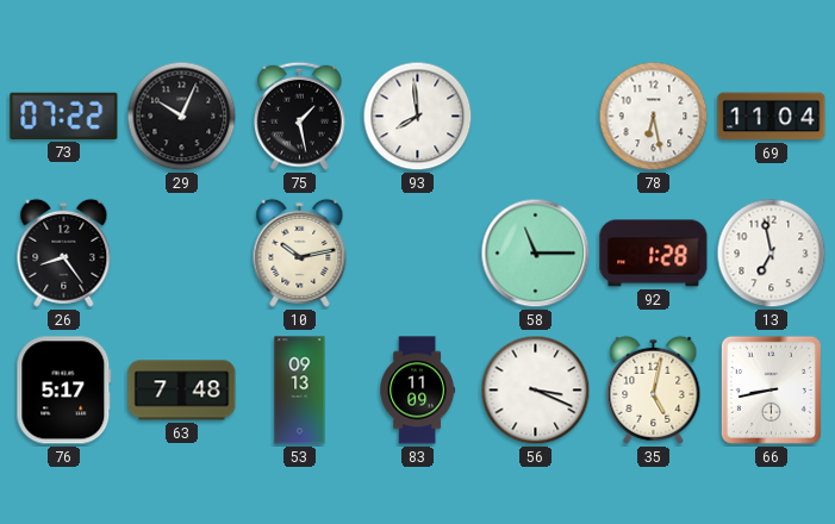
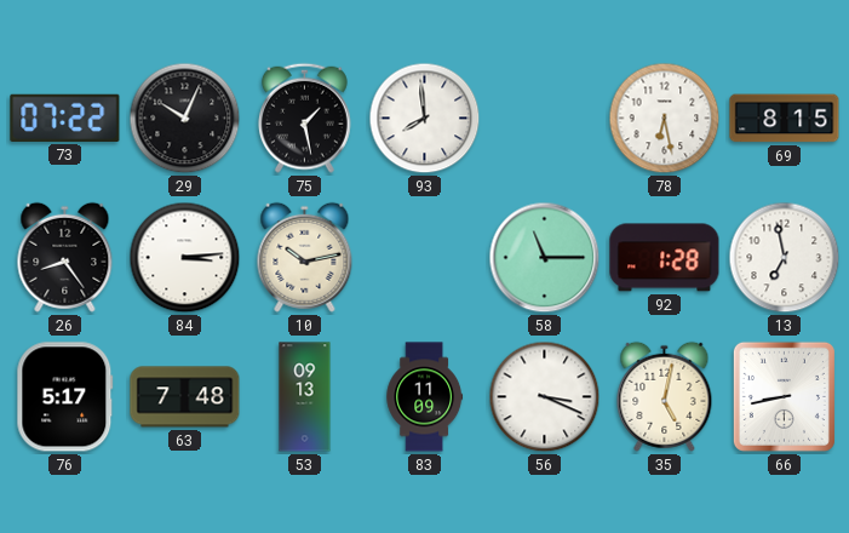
69: 11:04 -> 8:15 (785, 119)
84: none -> 3:14 (185, 258)
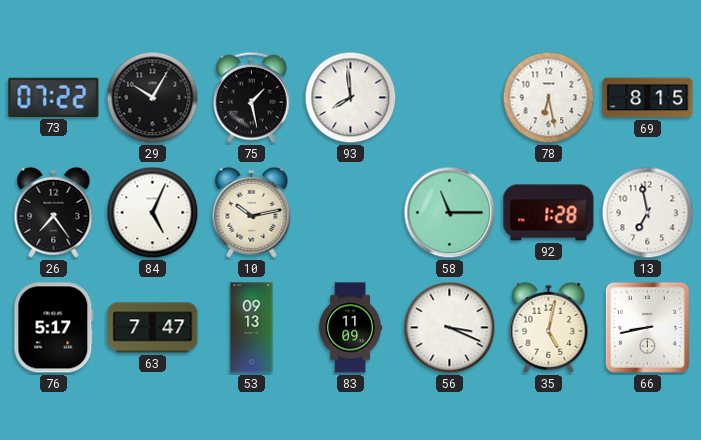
29: 10:04 -> 10:05 (153, 98)
26: 8:24 -> 7:24 (54, 212)
84: 3:14 -> 5:04 (153, 213)
63: 7:48 -> 7:47 (153, 328)
